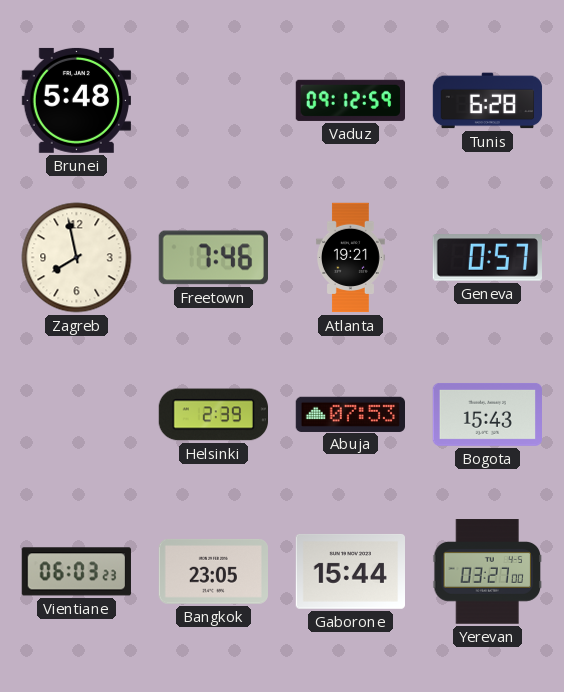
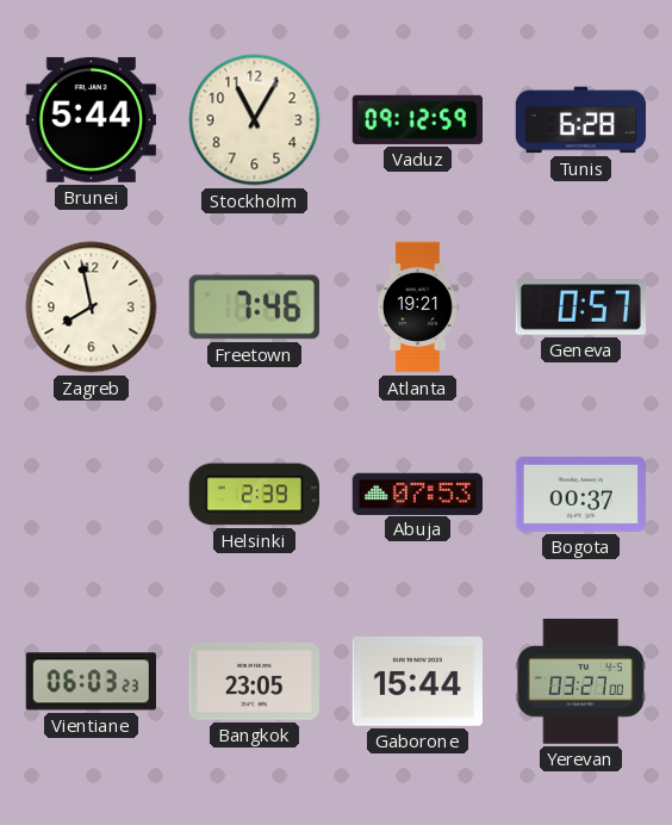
Brunei: 5:48 -> 5:44 (91, 119)
Stockholm: none -> 11:05 (255, 120)
Bogota: 15:43 -> 00:37 (580, 494)
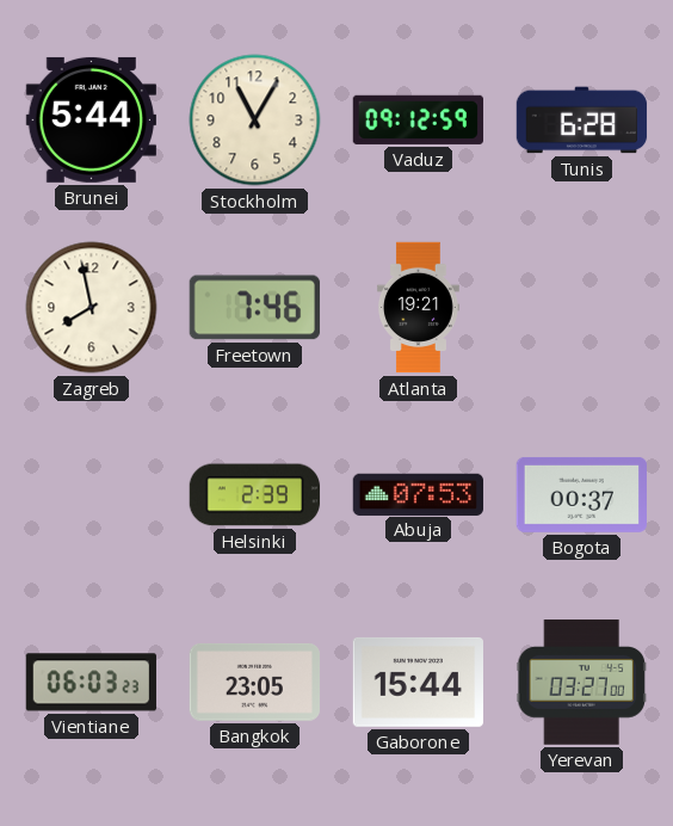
Geneva: 0:57 -> none (580, 308)
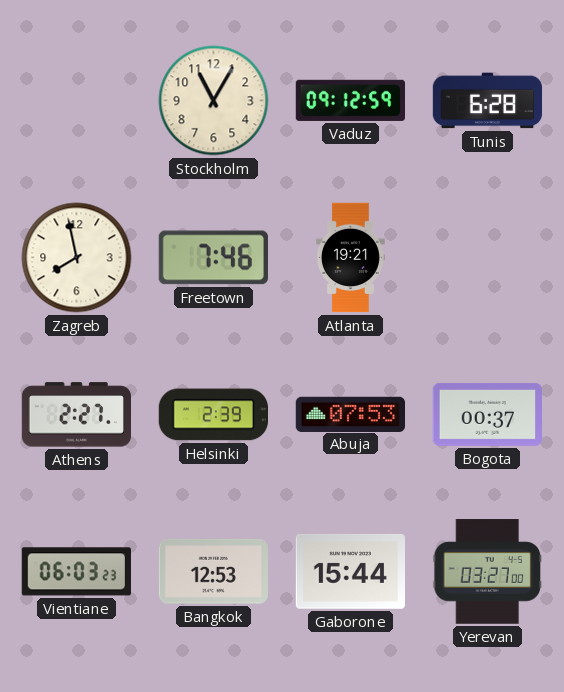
Brunei: 5:44 -> none (91, 119)
Athens: none -> 2:27 (76, 415)
Bangkok: 23:05 -> 12:53 (213, 572)
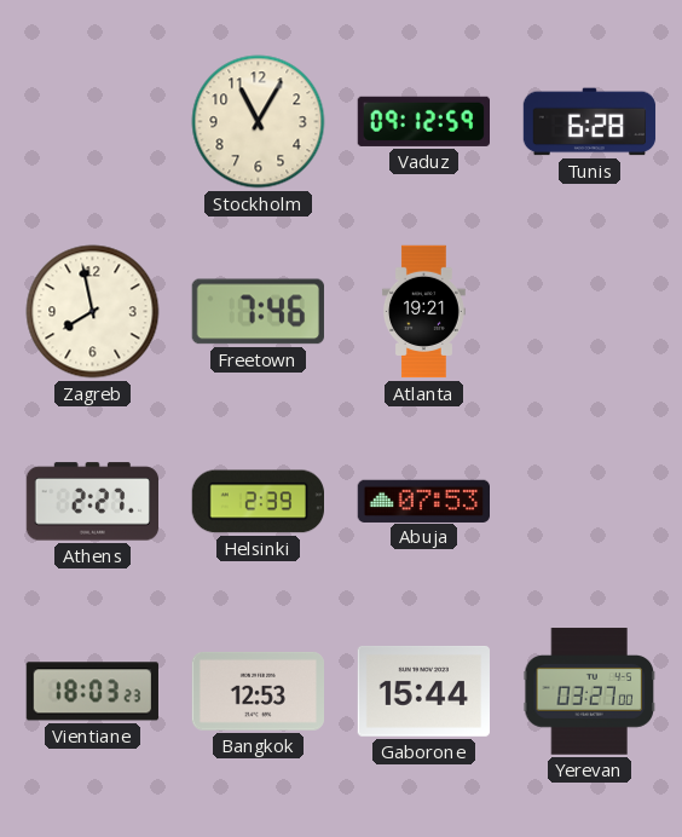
Bogota: 00:37 -> none (487, 414)
Vientiane: 06:03 -> 18:03 (92, 692)
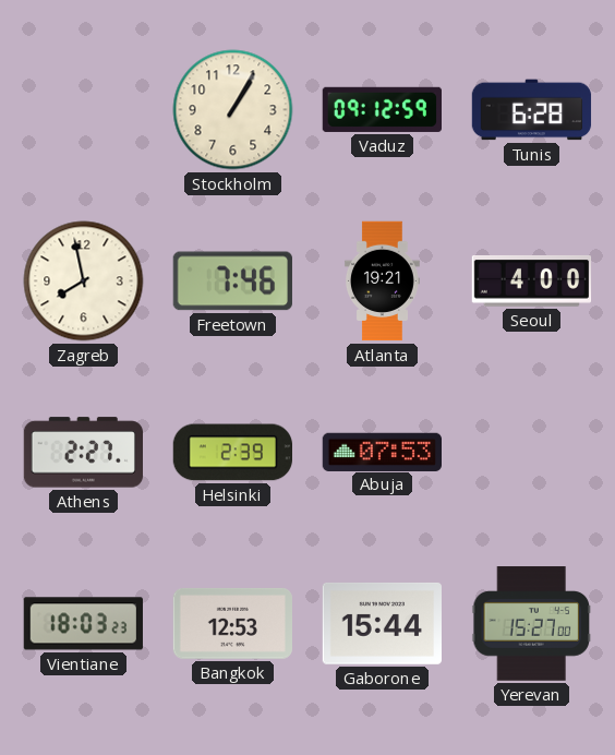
Stockholm: 11:05 -> 1:05 (233, 110)
Seoul: none -> 4:00 (532, 280)
Yerevan: 03:27 -> 15:27 (532, 624)
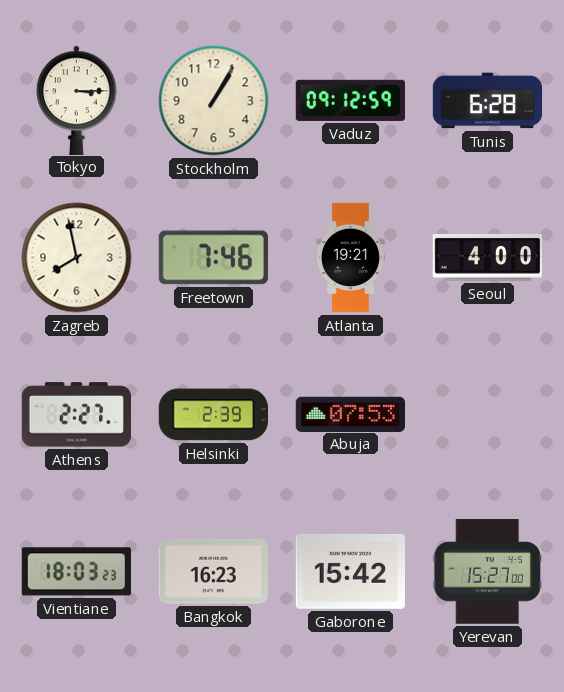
Tokyo: none -> 3:15 (77, 100)
Bangkok: 12:53 -> 16:23 (213, 572)
Gaborone: 15:44 -> 15:42 (350, 571)
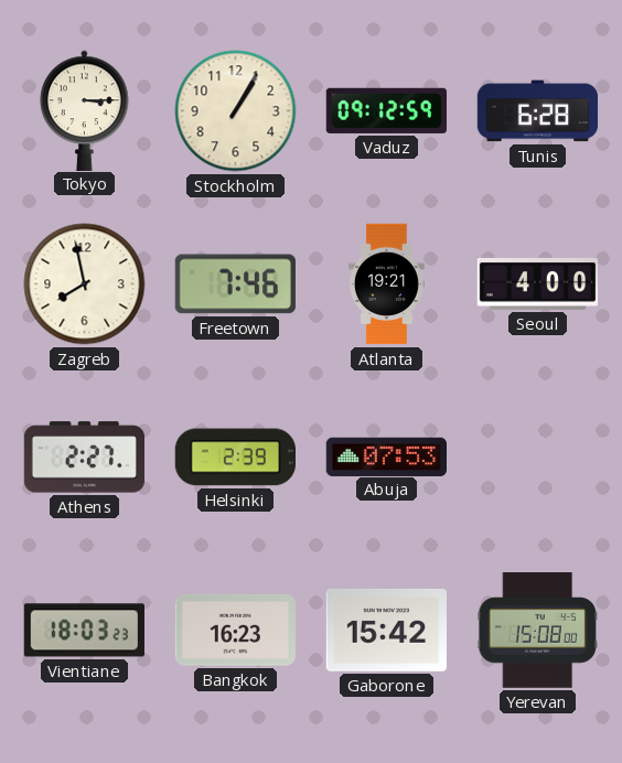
Yerevan: 15:27 -> 15:08 (538, 631)
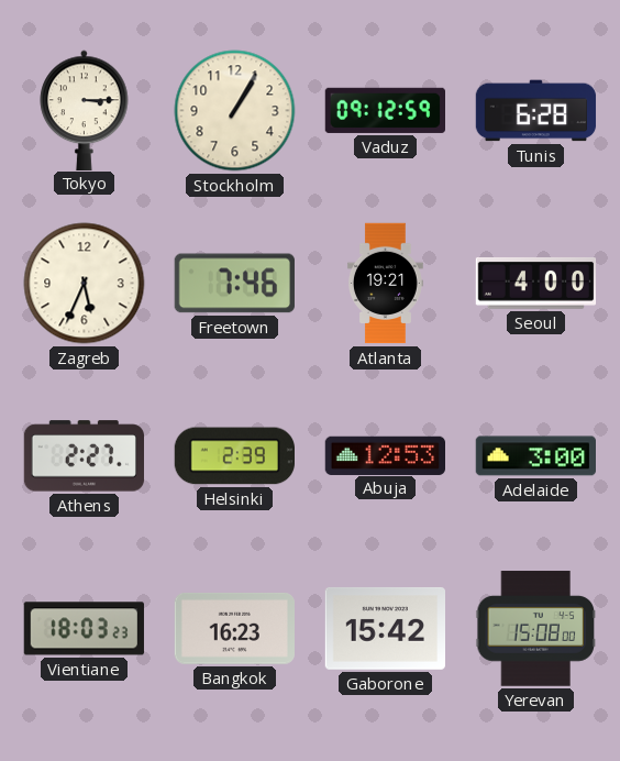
Zagreb: 7:58 -> 5:34 (85, 284)
Abuja: 07:53 -> 12:53 (385, 455)
Adelaide: none -> 3:00 (536, 456)
